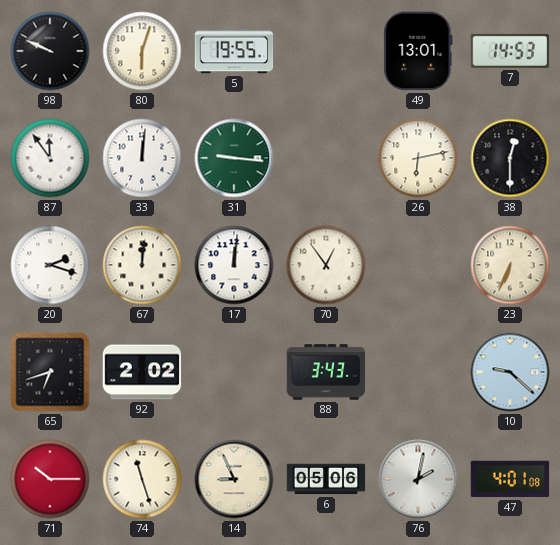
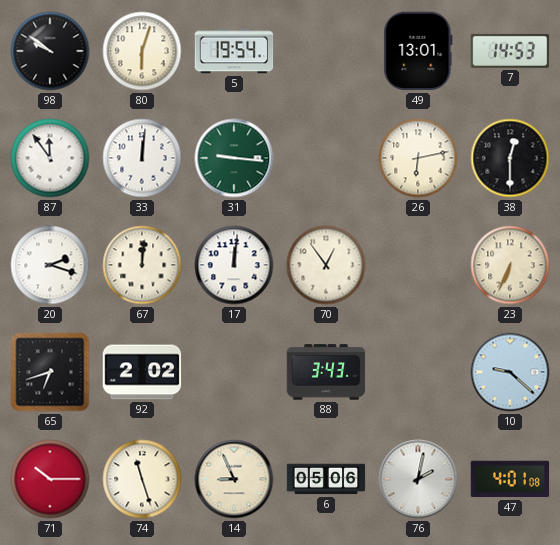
98: 9:49 -> 9:51 (50, 51)
5: 19:55 -> 19:54 (234, 51)
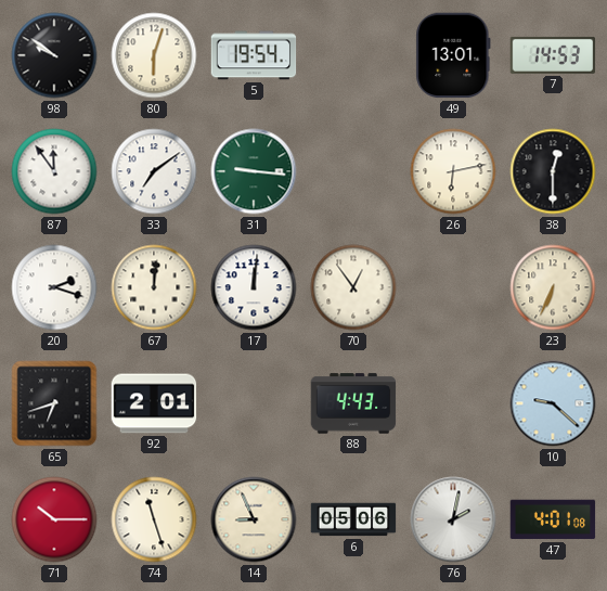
33: 12:01 -> 7:09 (154, 171)
92: 2:02 -> 2:01 (154, 403)
88: 3:43 -> 4:43 (353, 403)
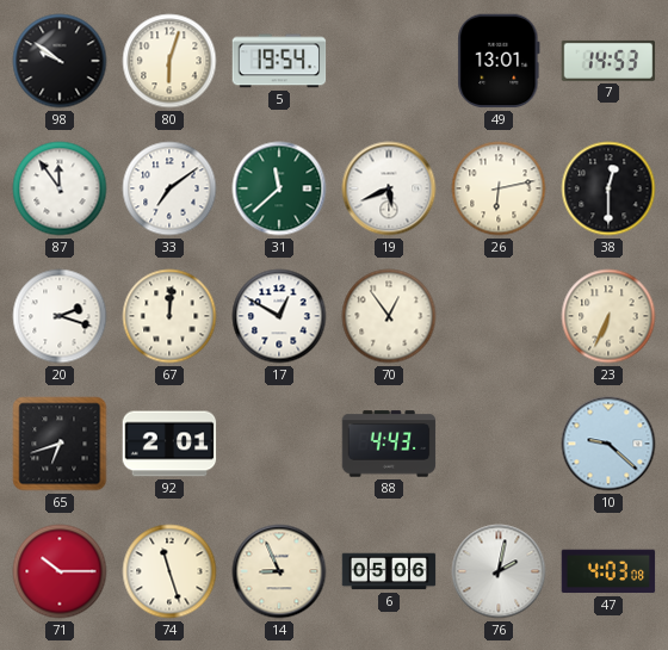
31: 9:16 -> 11:38 (279, 188)
19: none -> 5:41 (389, 188)
17: 12:01 -> 12:50 (279, 316)
47: 4:01 -> 4:03 (608, 571)
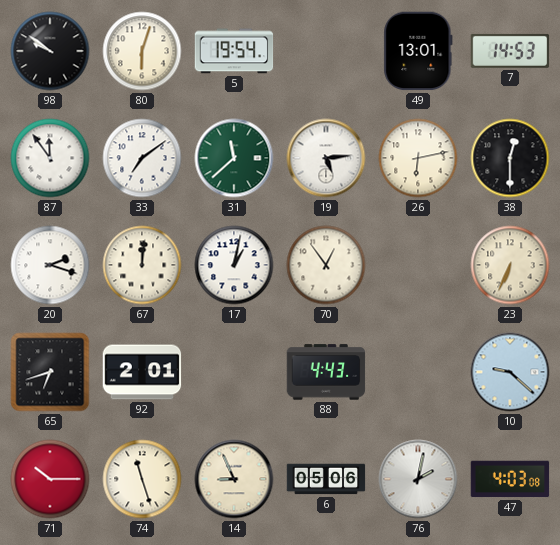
19: 5:41 -> 5:14 (326, 158)
17: 12:50 -> 1:02 (234, 265)
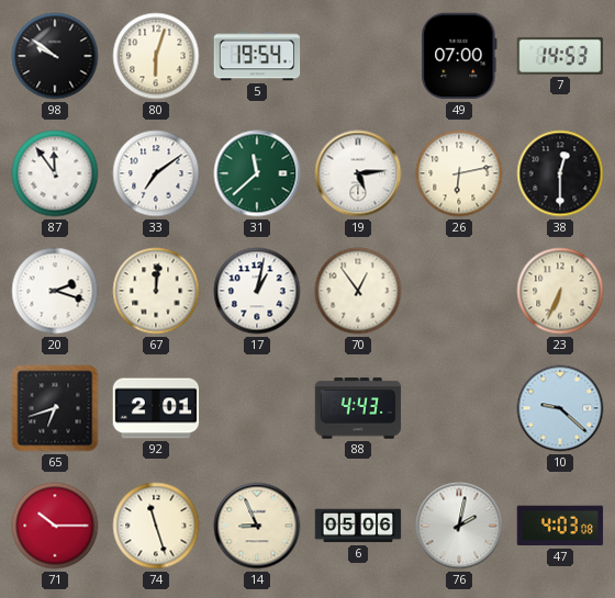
49: 13:01 -> 07:00 (459, 56)
